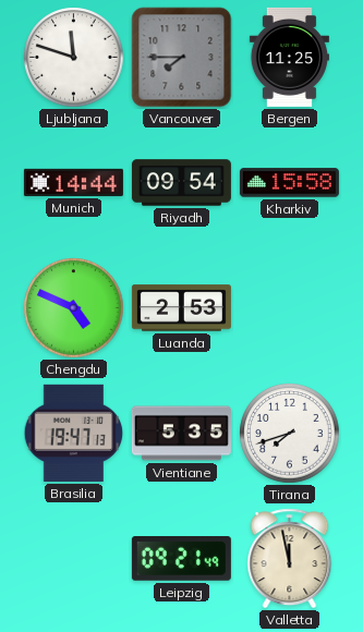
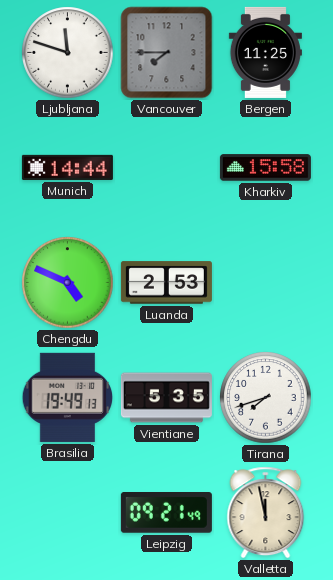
Riyadh: 09:54 -> none (181, 183)
Brasilia: 19:47 -> 19:49 (68, 397)
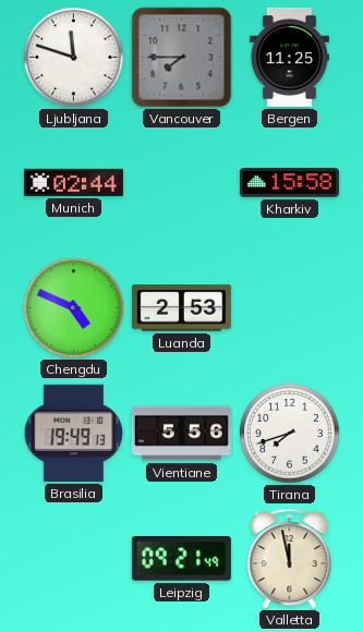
Munich: 14:44 -> 02:44 (73, 182)
Vientiane: 5:35 -> 5:56 (181, 434)
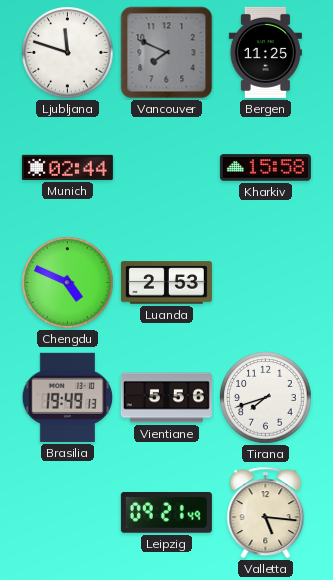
Vancouver: 7:45 -> 7:49 (167, 53)
Valletta: 11:58 -> 5:16 (266, 513)
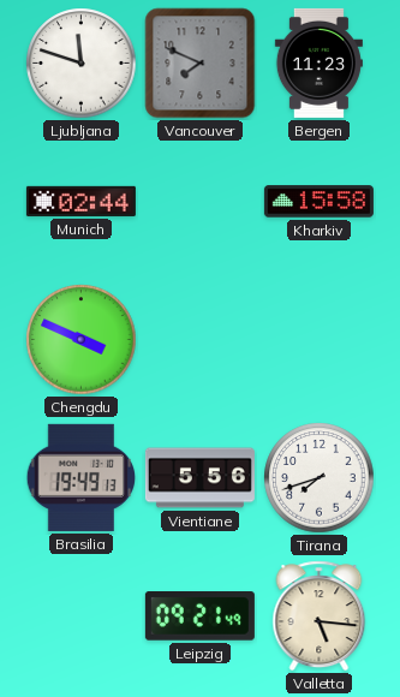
Bergen: 11:25 -> 11:23 (318, 62)
Chengdu: 4:49 -> 3:49 (82, 340)
Luanda: 2:53 -> none (166, 283)
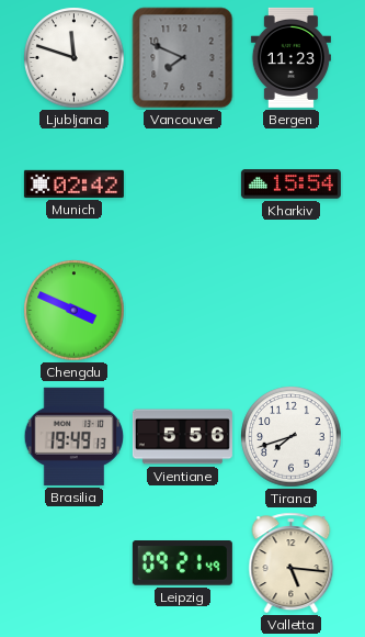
Munich: 02:44 -> 02:42 (73, 183)
Kharkiv: 15:58 -> 15:54 (290, 185)
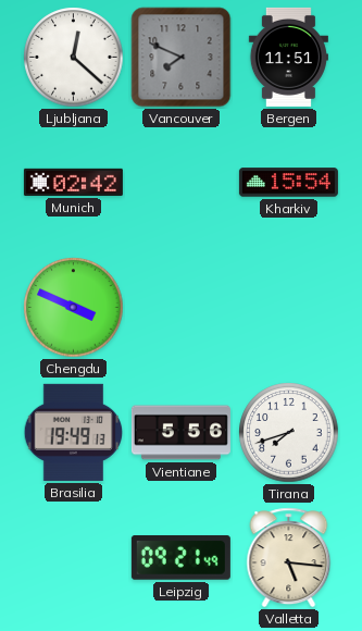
Ljubljana: 11:48 -> 12:22 (74, 58)
Bergen: 11:23 -> 11:51 (288, 57)
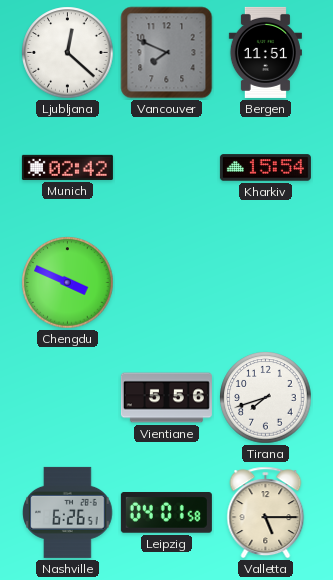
Brasilia: 19:49 -> none (74, 432)
Nashville: none -> 6:26 (68, 512)
Leipzig: 09:21 -> 04:01 (166, 513)
Valletta: 5:16 -> 5:15 (266, 513)
